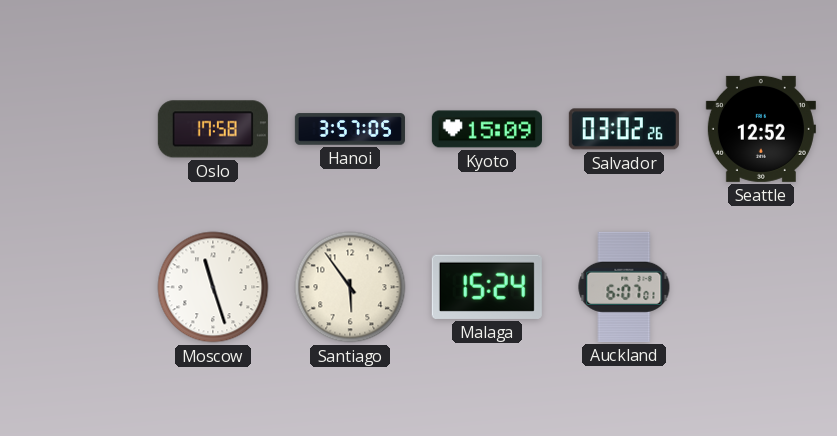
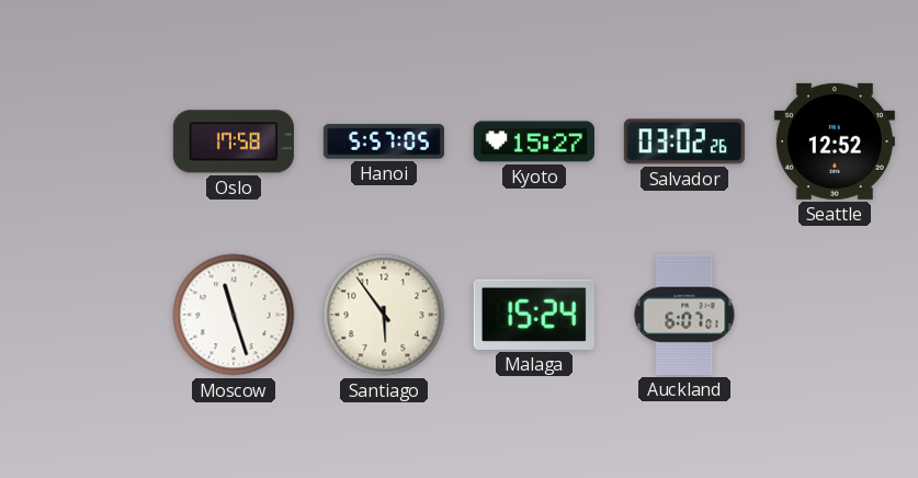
Hanoi: 3:57 -> 5:57 (384, 141)
Kyoto: 15:09 -> 15:27 (534, 141)
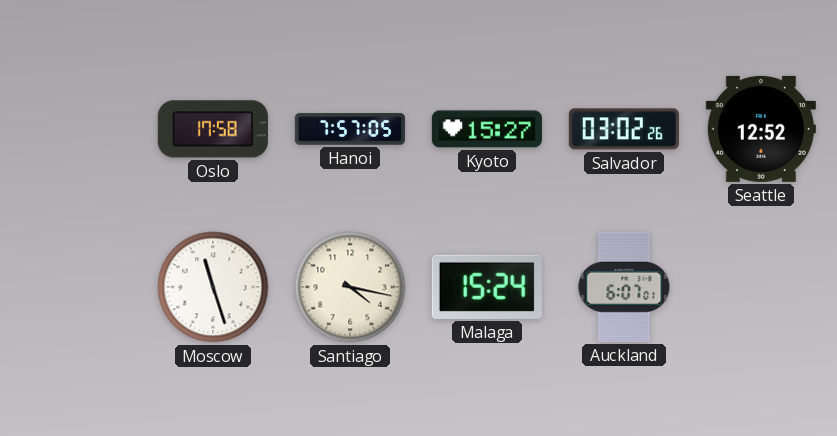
Hanoi: 5:57 -> 7:57 (350, 129)
Santiago: 5:54 -> 4:17 (350, 287)
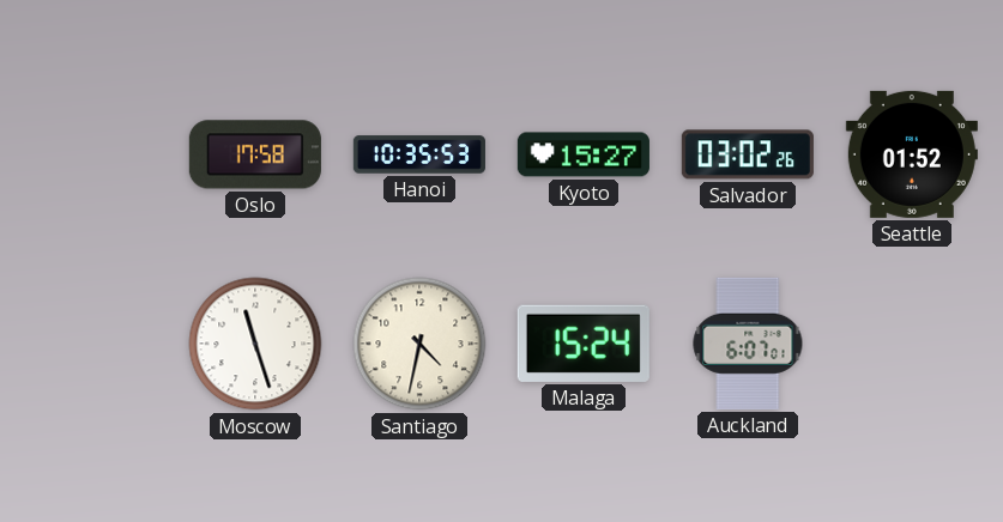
Hanoi: 7:57 -> 10:35 (419, 154)
Seattle: 12:52 -> 01:52 (912, 154)
Santiago: 4:17 -> 4:32 (419, 344)
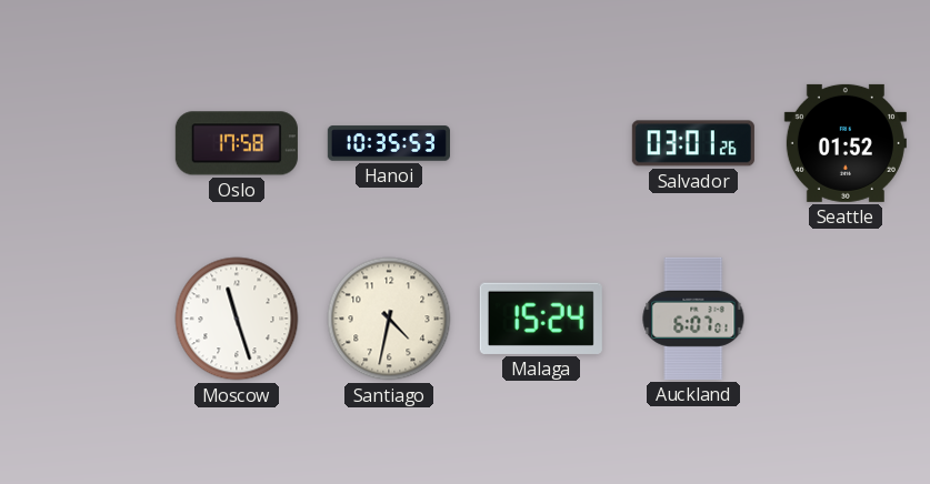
Kyoto: 15:27 -> none (584, 154)
Salvador: 03:02 -> 03:01 (693, 143)
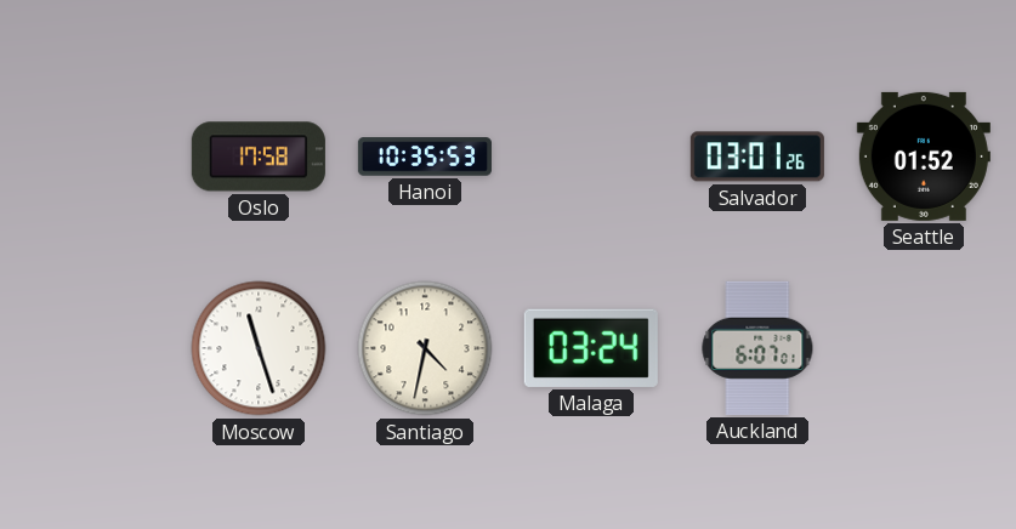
Malaga: 15:24 -> 03:24 (591, 348)
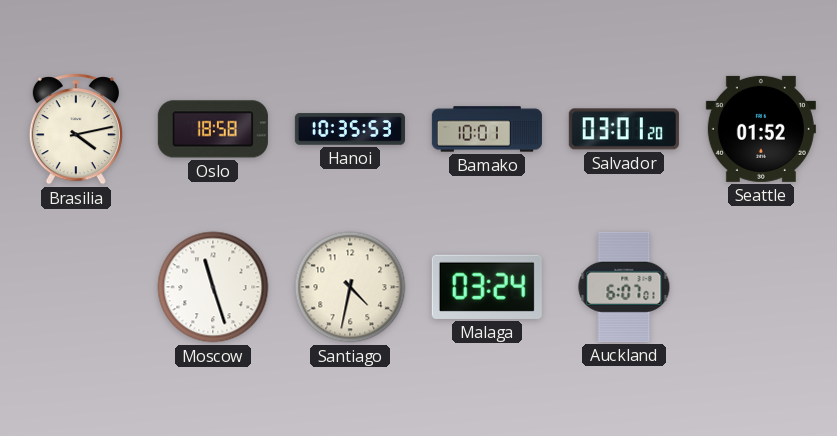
Brasilia: none -> 4:13 (76, 129)
Oslo: 17:58 -> 18:58 (213, 129)
Bamako: none -> 10:01 (487, 129)
Salvador: 03:01:26 -> 03:01:20 (624, 129)
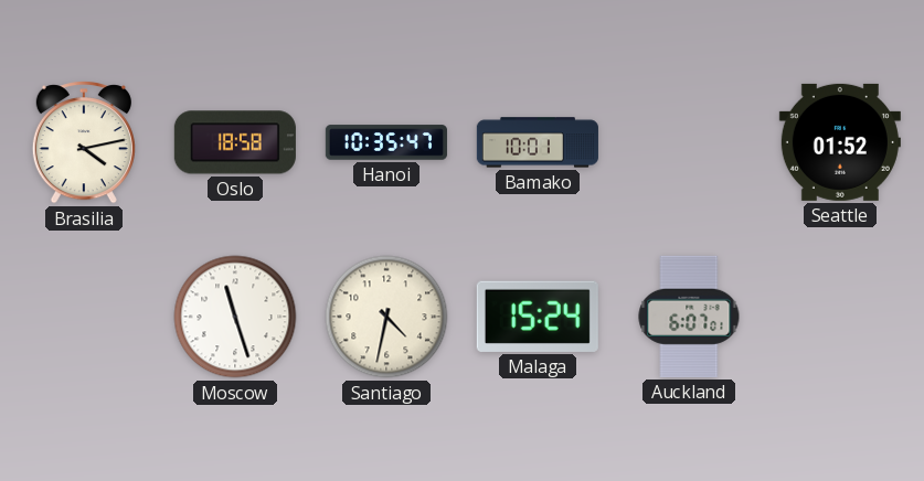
Hanoi: 10:35:53 -> 10:35:47 (386, 142)
Salvador: 03:01 -> none (624, 129)
Malaga: 03:24 -> 15:24 (538, 317)
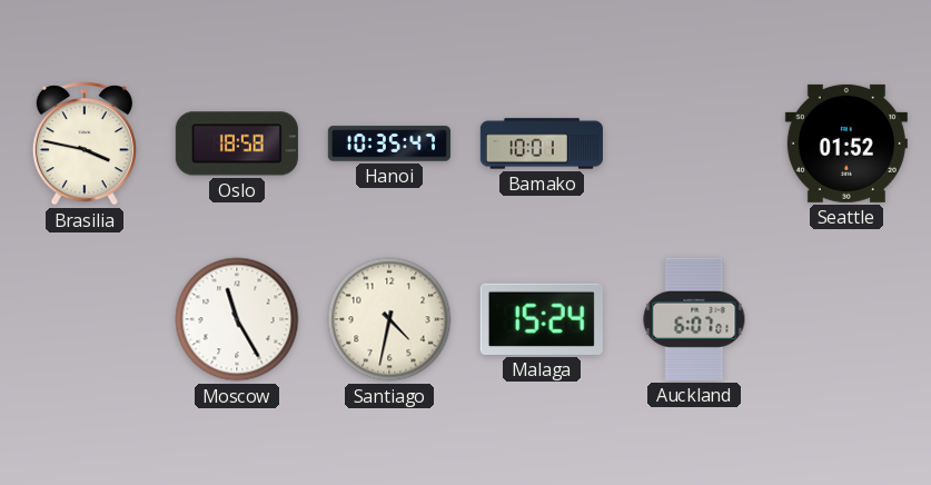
Brasilia: 4:13 -> 3:47 (85, 143)
Moscow: 11:27 -> 11:25 (237, 319)
